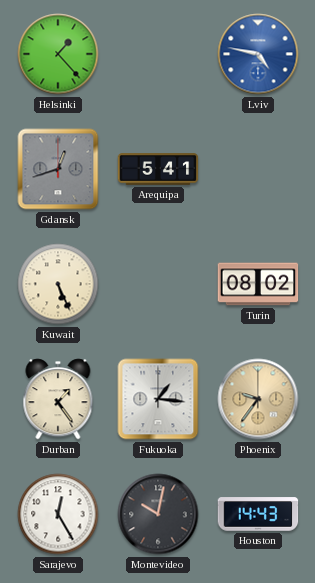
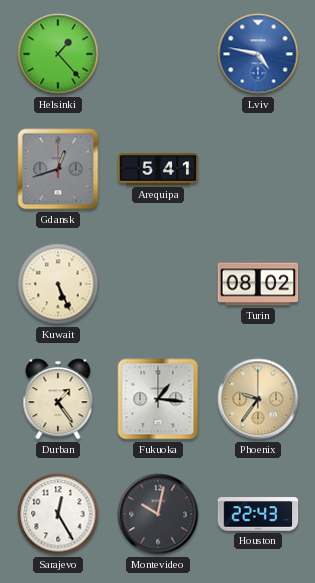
Houston: 14:43 -> 22:43 (258, 514)
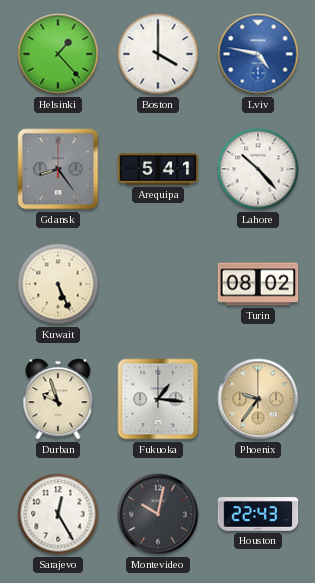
Boston: none -> 4:00 (158, 54)
Gdansk: 12:42 -> 8:24 (58, 169)
Lahore: none -> 10:23 (258, 169)
Durban: 1:24 -> 9:57 (58, 399)
